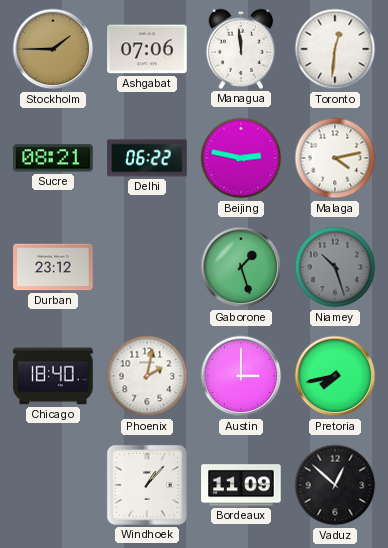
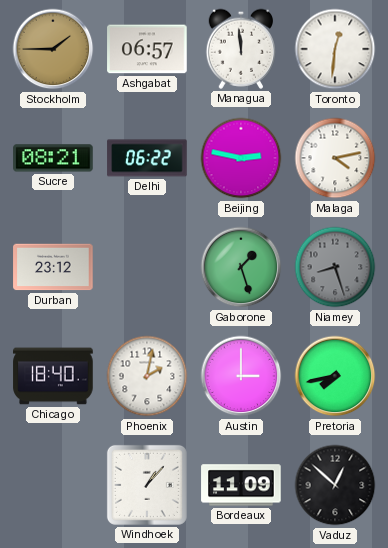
Ashgabat: 07:06 -> 06:57 (147, 49)
Niamey: 10:27 -> 8:27 (335, 267)
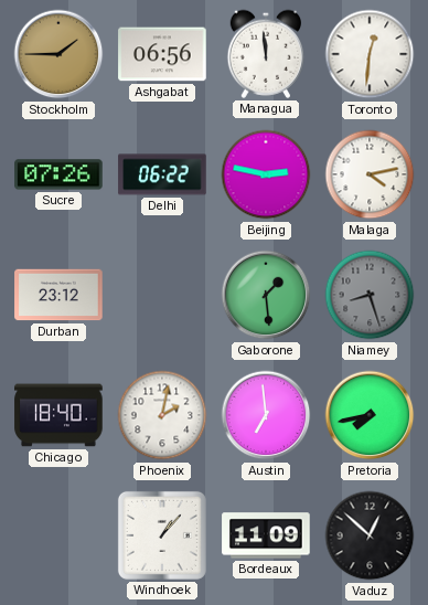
Ashgabat: 06:57 -> 06:56 (162, 54)
Sucre: 08:21 -> 07:26 (58, 174)
Gaborone: 1:27 -> 1:29 (266, 295)
Austin: 3:00 -> 6:59 (266, 415)
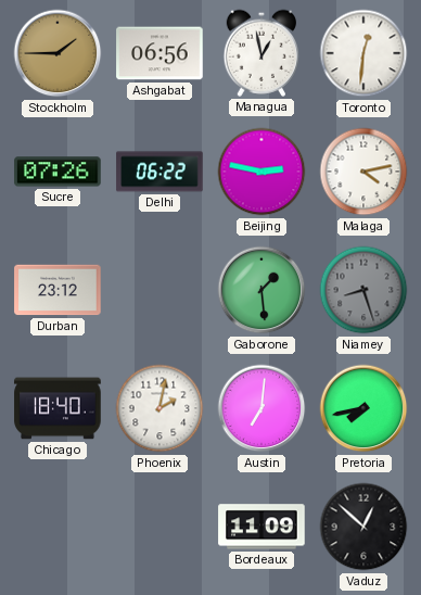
Managua: 11:59 -> 12:58 (261, 53)
Austin: 6:59 -> 7:01 (261, 408)
Windhoek: 1:07 -> none (162, 535)
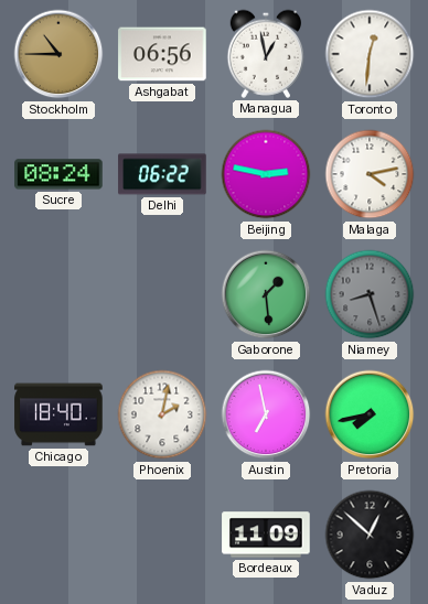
Stockholm: 1:45 -> 10:45 (58, 54)
Sucre: 07:26 -> 08:24 (58, 174)
Durban: 23:12 -> none (58, 290)
Austin: 7:01 -> 6:58 (266, 414)
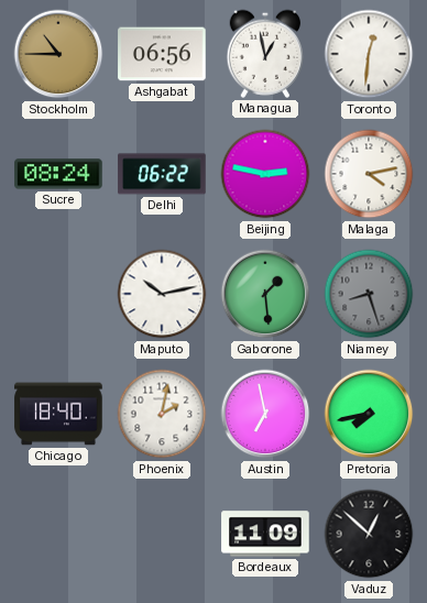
Maputo: none -> 10:13 (162, 294)
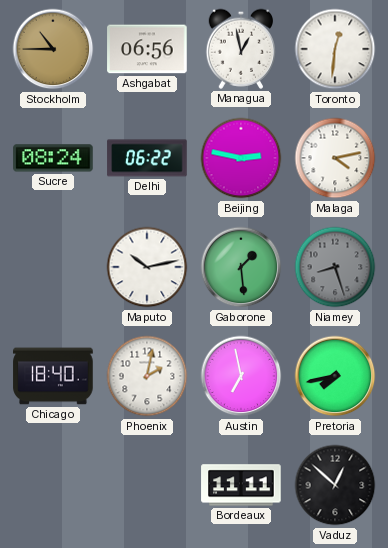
Bordeaux: 11:09 -> 11:11 (241, 485)
